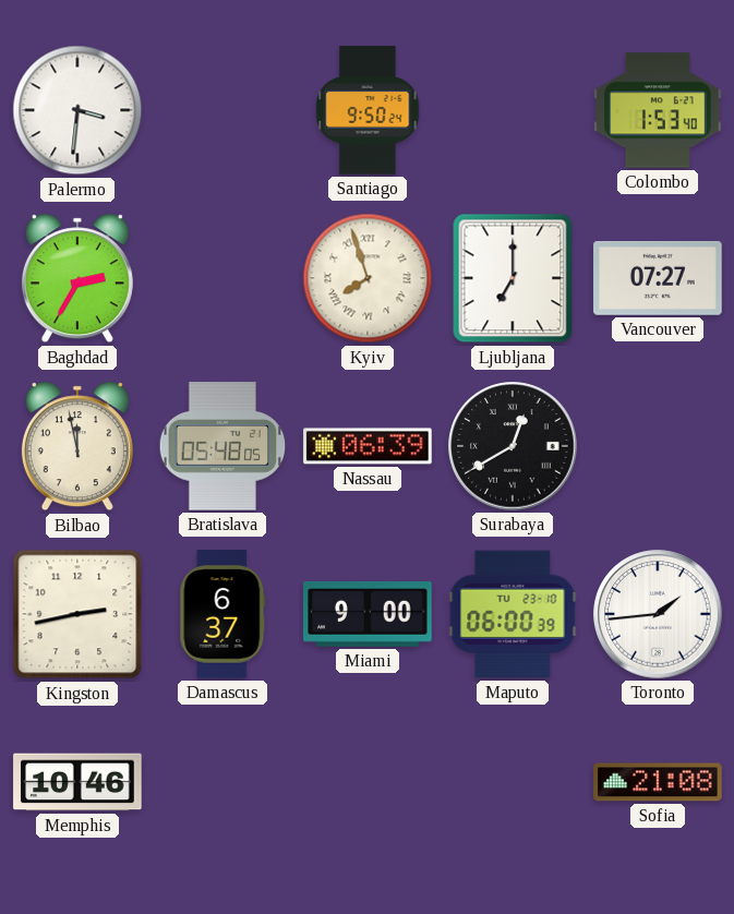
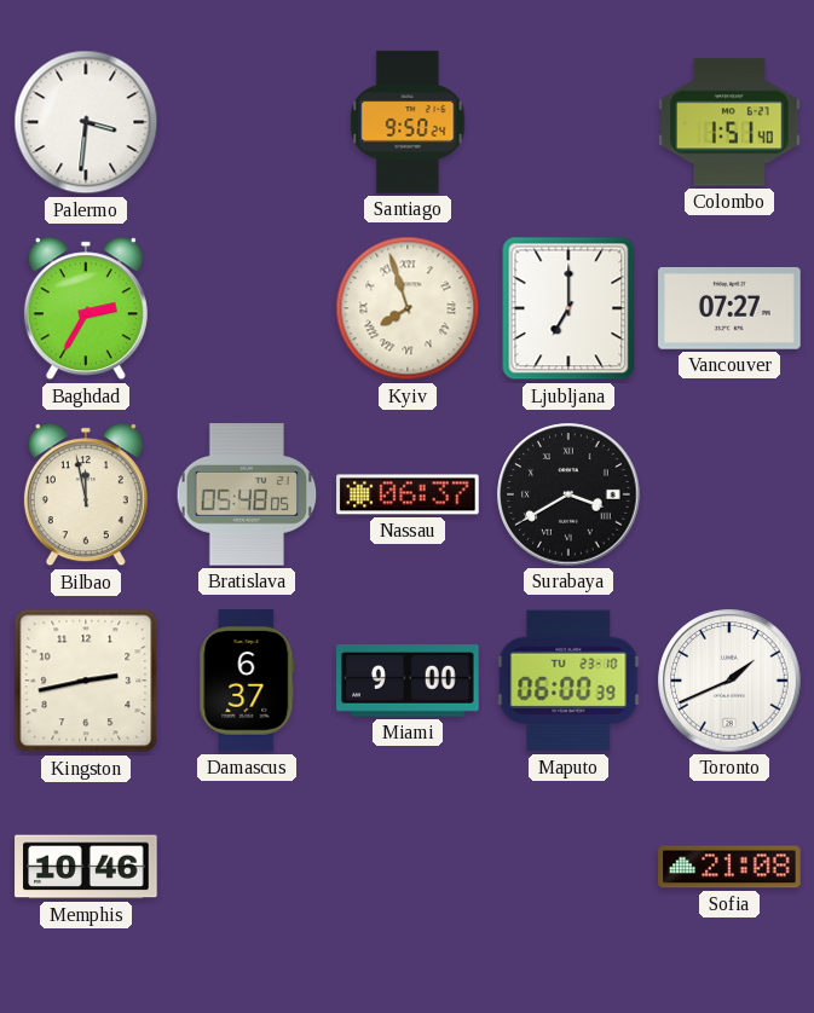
Colombo: 1:53 -> 1:51 (729, 122)
Nassau: 06:39 -> 06:37 (408, 494)
Surabaya: 12:40 -> 3:40 (568, 494)
Toronto: 1:44 -> 1:41 (729, 681)
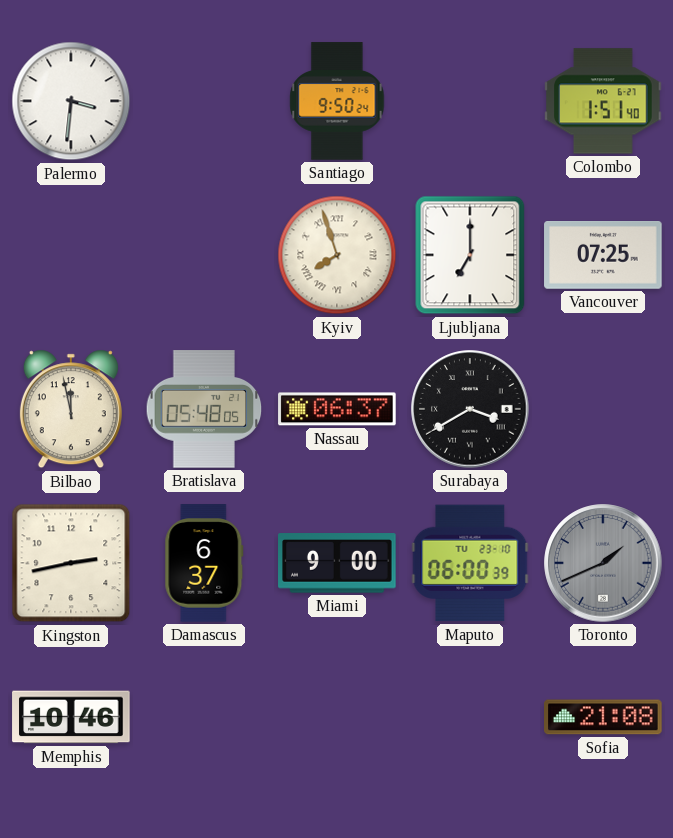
Baghdad: 2:35 -> none (86, 308)
Vancouver: 07:27 -> 07:25 (603, 256)
Toronto dial: white -> grey (603, 563)
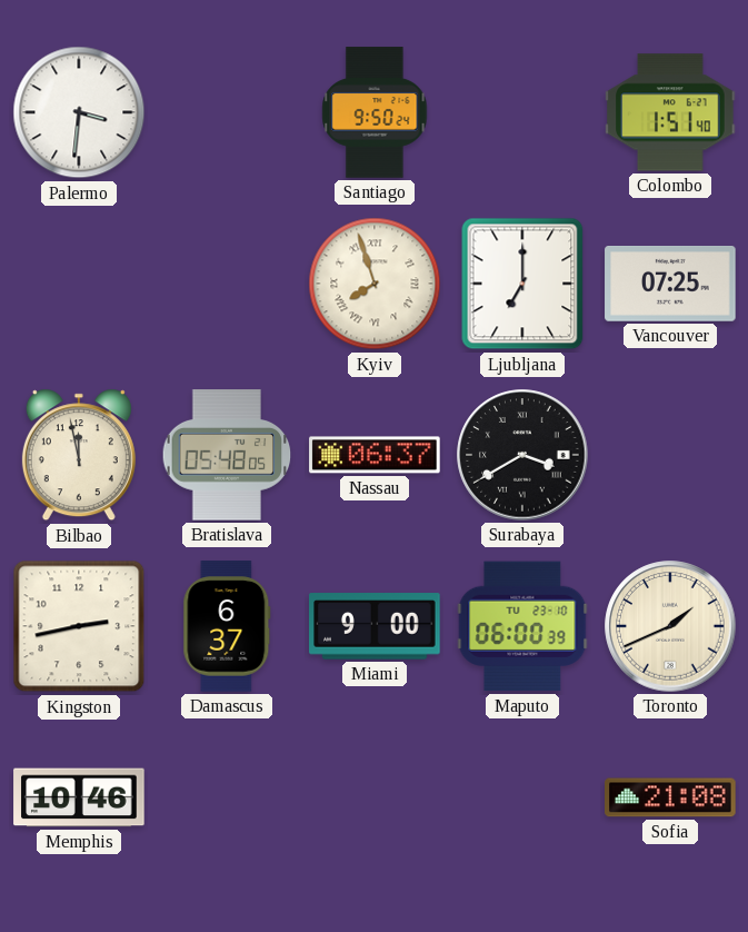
Toronto dial: grey -> cream (670, 626)
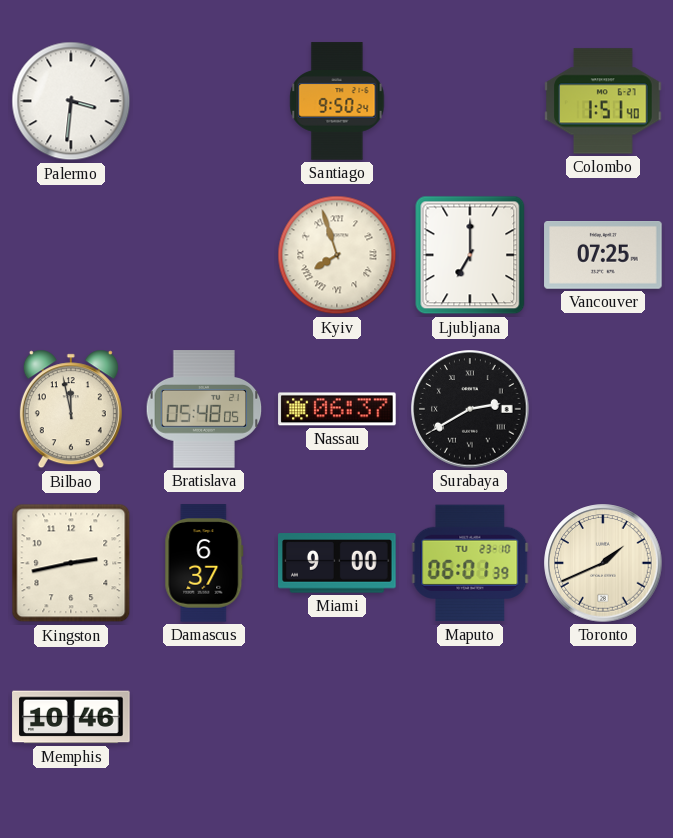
Surabaya: 3:40 -> 2:40 (470, 409)
Maputo: 06:00 -> 06:01 (470, 563)
Sofia: 21:08 -> none (670, 797)
